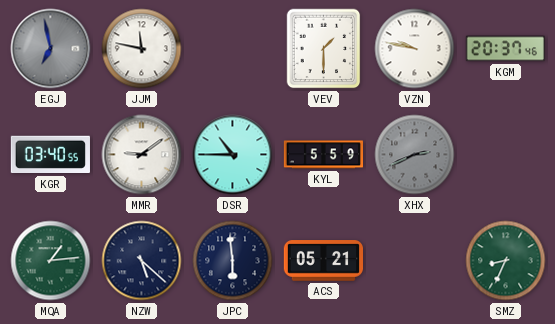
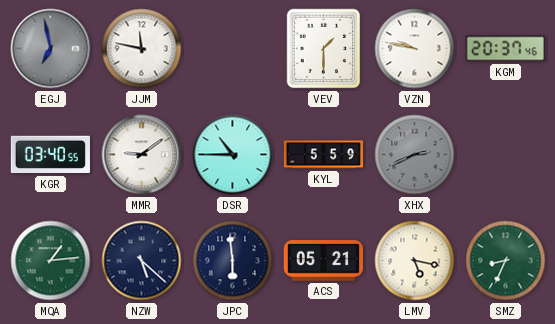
LMV: none -> 5:17 (415, 261)
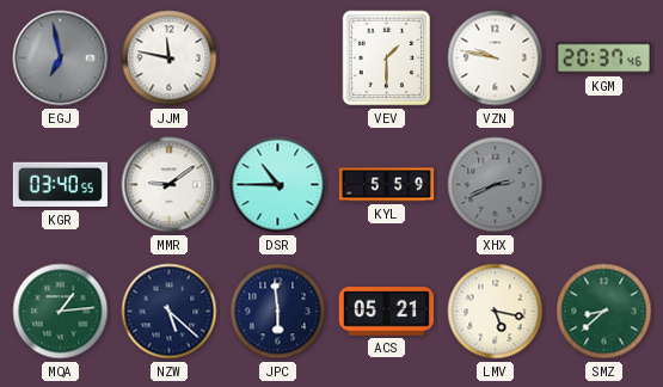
SMZ: 8:34 -> 8:38 (604, 312)
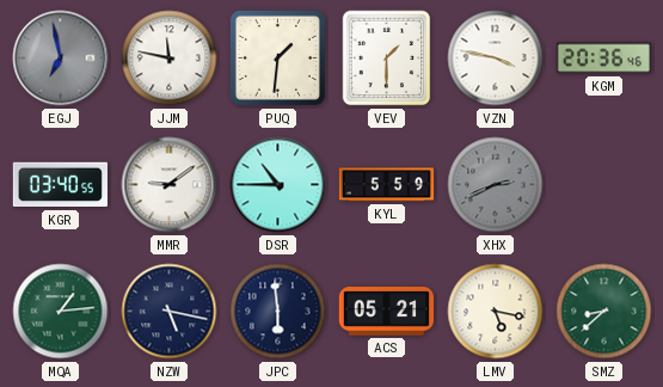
PUQ: none -> 1:31 (277, 57)
VZN: 9:47 -> 3:47 (496, 59)
KGM: 20:37 -> 20:36 (603, 59)
NZW: 5:22 -> 5:17 (170, 312)
